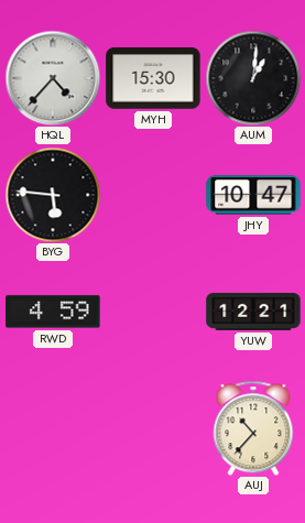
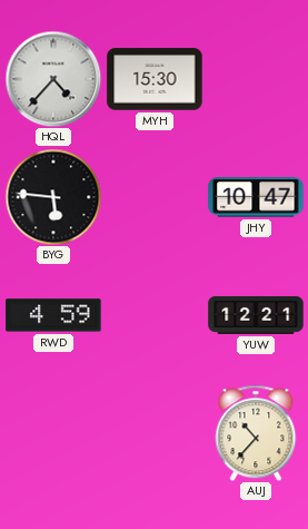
AUM: 1:01 -> none (253, 78)
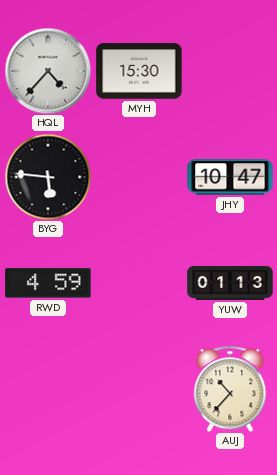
YUW: 12:21 -> 01:13 (230, 283)
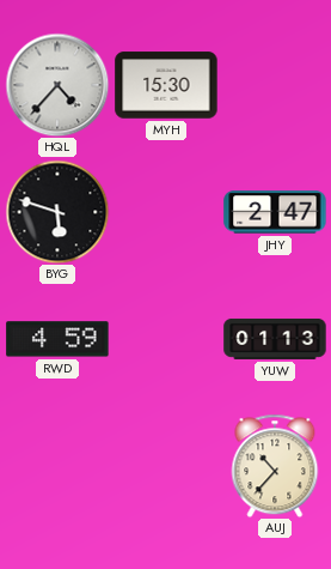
BYG: 5:46 -> 5:48 (57, 212)
JHY: 10:47 -> 2:47 (275, 212)
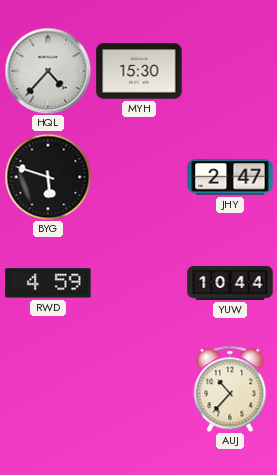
YUW: 01:13 -> 10:44 (230, 283)
